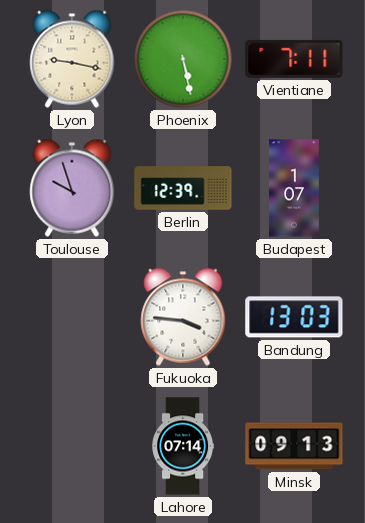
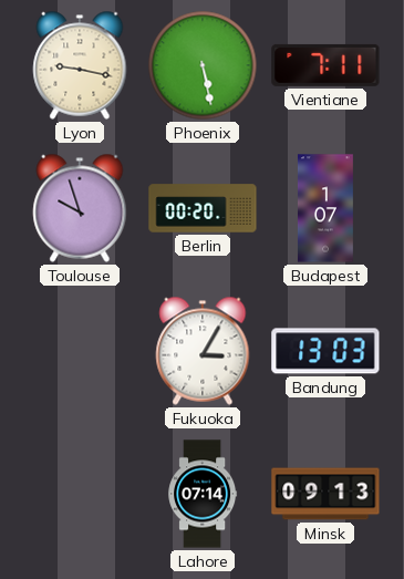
Berlin: 12:39 -> 00:20 (203, 208)
Fukuoka: 3:46 -> 3:05 (203, 351)
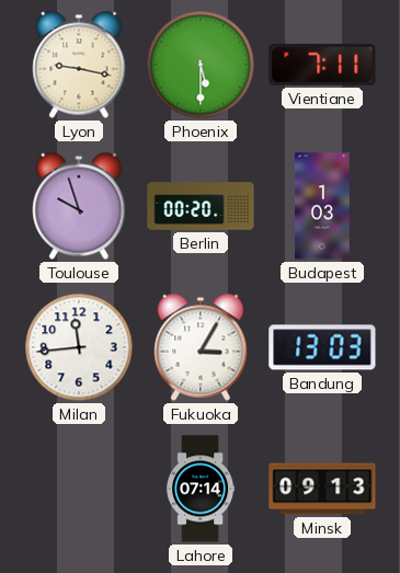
Phoenix: 5:28 -> 5:30 (201, 65)
Budapest: 1:07 -> 1:03 (322, 206)
Milan: none -> 11:44 (79, 347)
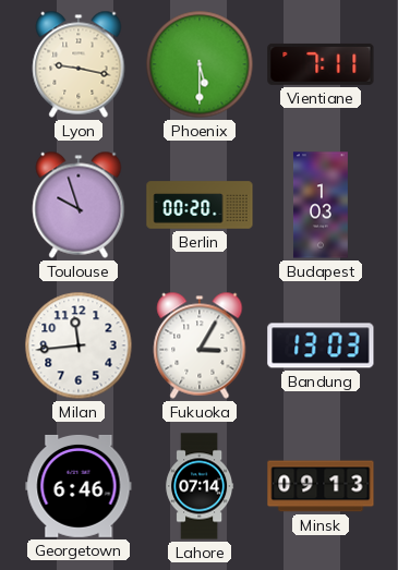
Georgetown: none -> 6:46 (79, 486)
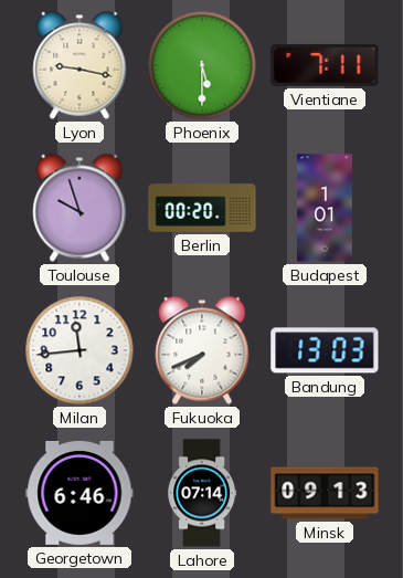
Budapest: 1:03 -> 1:01 (325, 208)
Fukuoka: 3:05 -> 7:41 (202, 350)
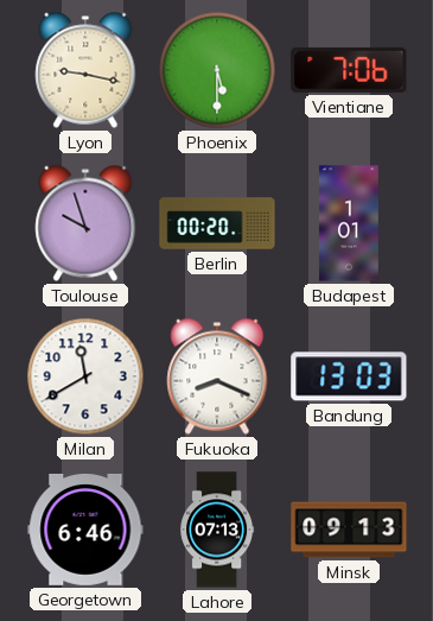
Vientiane: 7:11 -> 7:06 (349, 70)
Milan: 11:44 -> 11:40 (85, 376)
Fukuoka: 7:41 -> 8:19 (217, 376)
Lahore: 07:14 -> 07:13 (217, 530)
